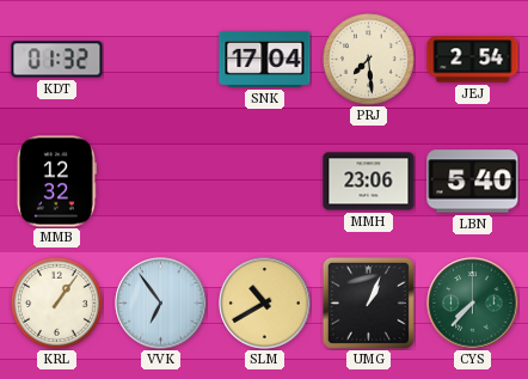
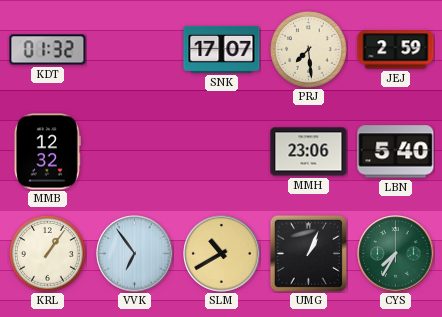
SNK: 17:04 -> 17:07 (222, 49)
JEJ: 2:54 -> 2:59 (396, 50)
CYS: 7:37 -> 7:35 (396, 254)
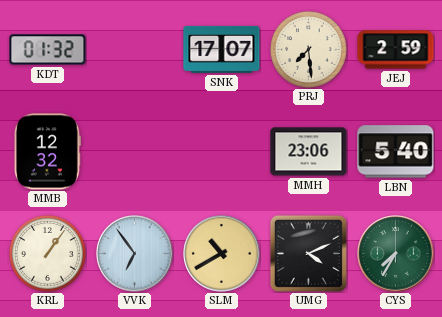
UMG: 1:04 -> 4:11 (308, 253)
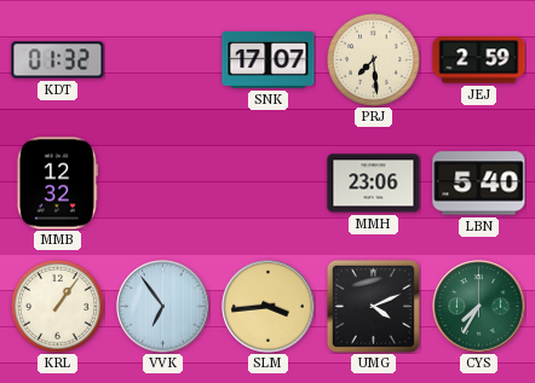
SLM: 10:40 -> 3:44 (269, 307)
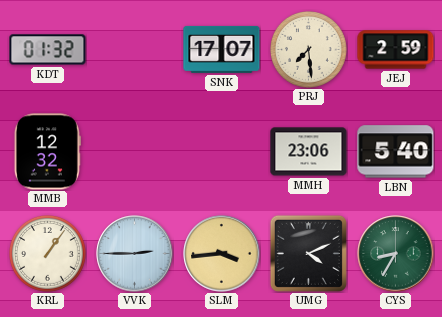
VVK: 6:54 -> 2:45 (135, 254)
CYS: 7:35 -> 8:35 (396, 254)
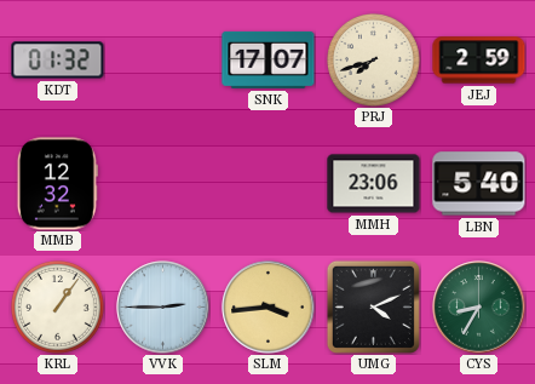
PRJ: 7:29 -> 7:42 (374, 61)
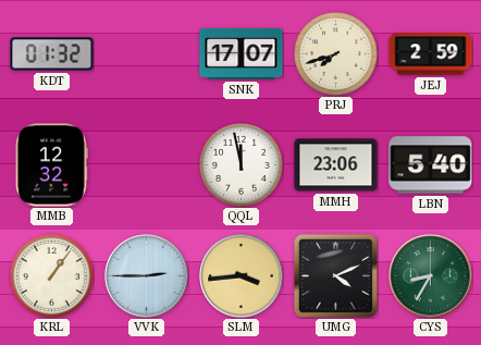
QQL: none -> 11:58 (242, 165)
